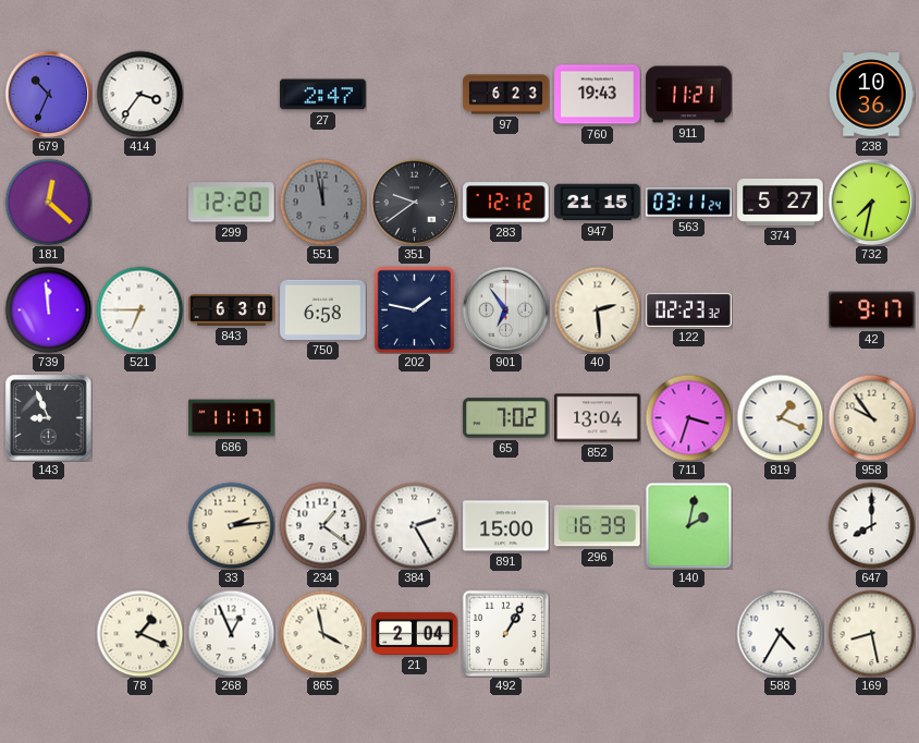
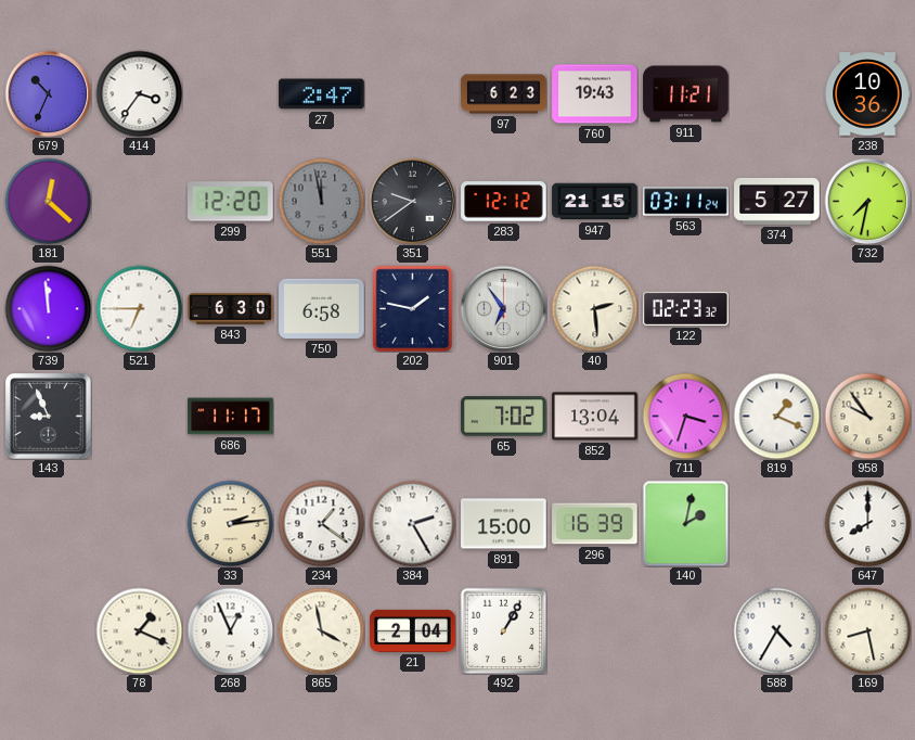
42: 9:17 -> none (872, 310)
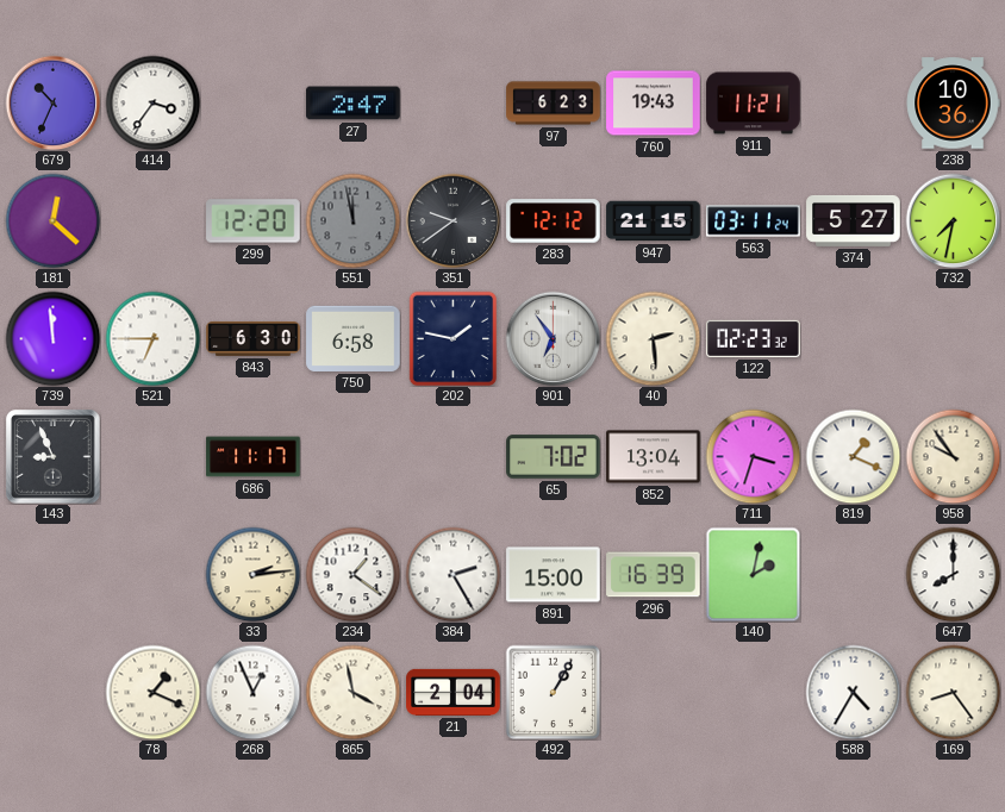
169: 8:28 -> 8:24 (953, 692)
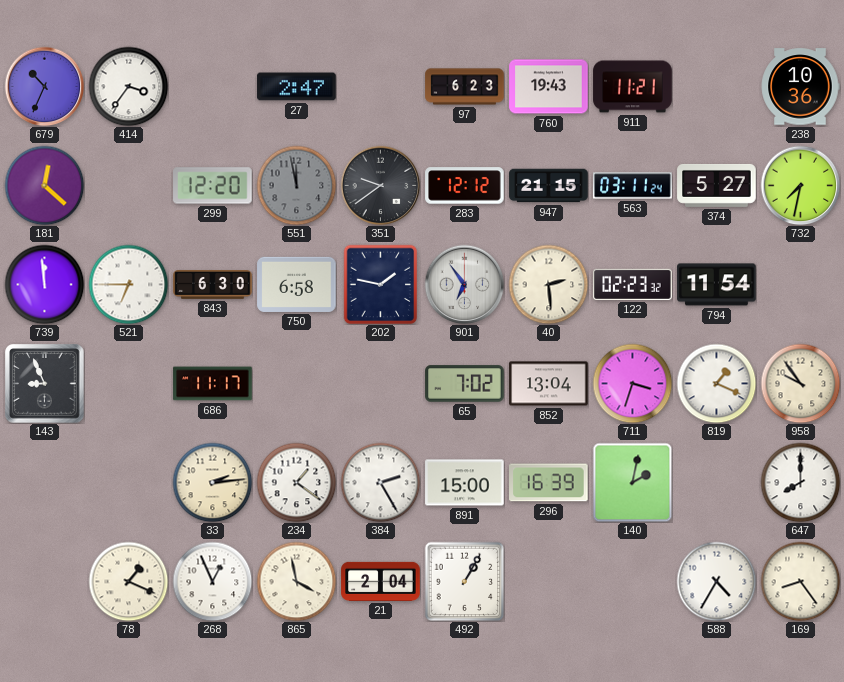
794: none -> 11:54 (717, 285)
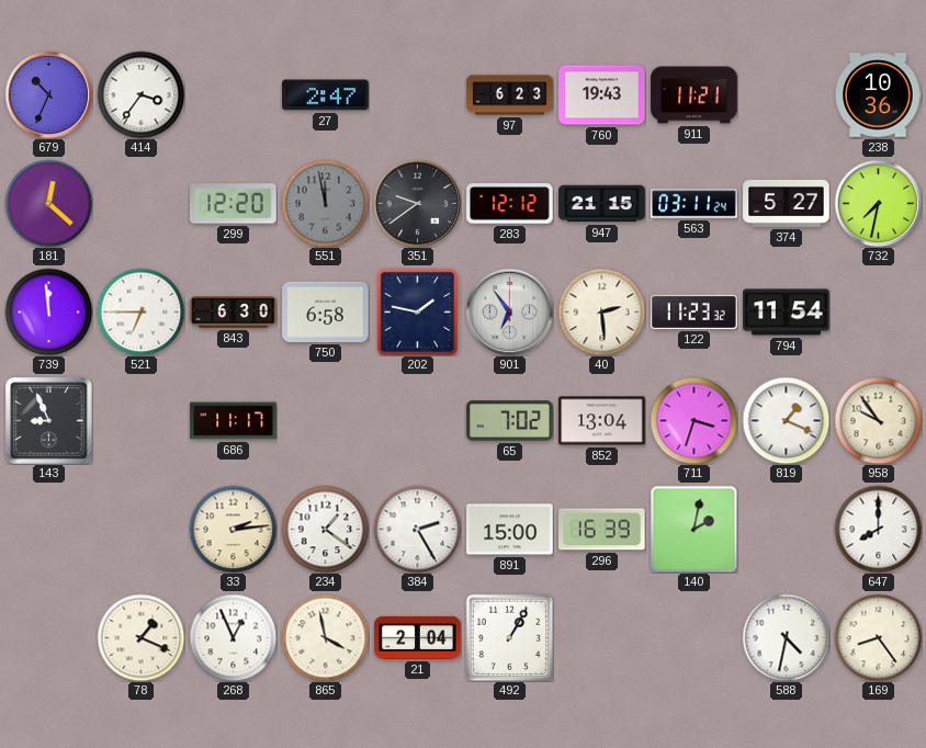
122: 02:23 -> 11:23 (694, 311)
588: 4:35 -> 4:32 (786, 637)
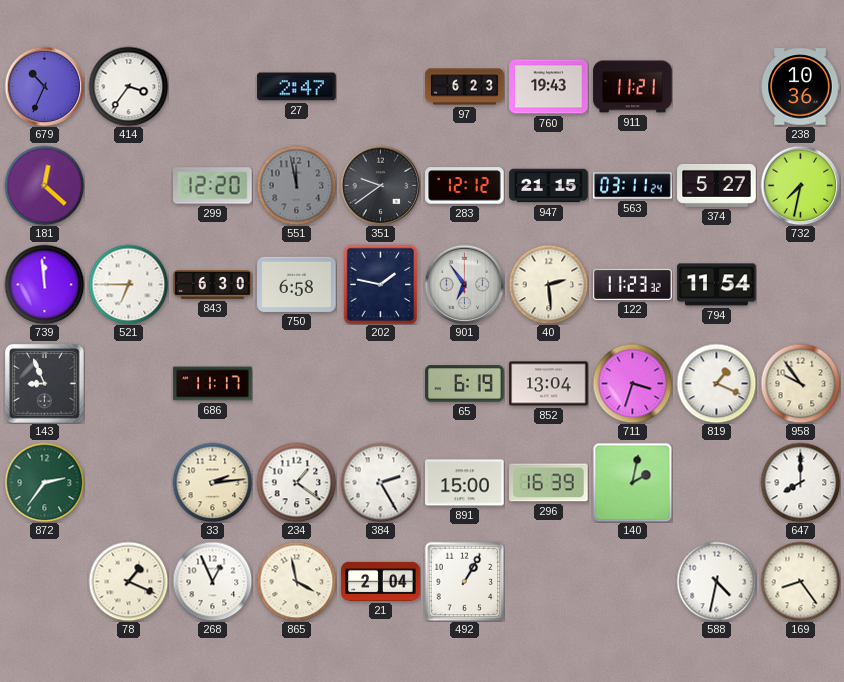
65: 7:02 -> 6:19 (465, 384)
872: none -> 2:36 (44, 482)
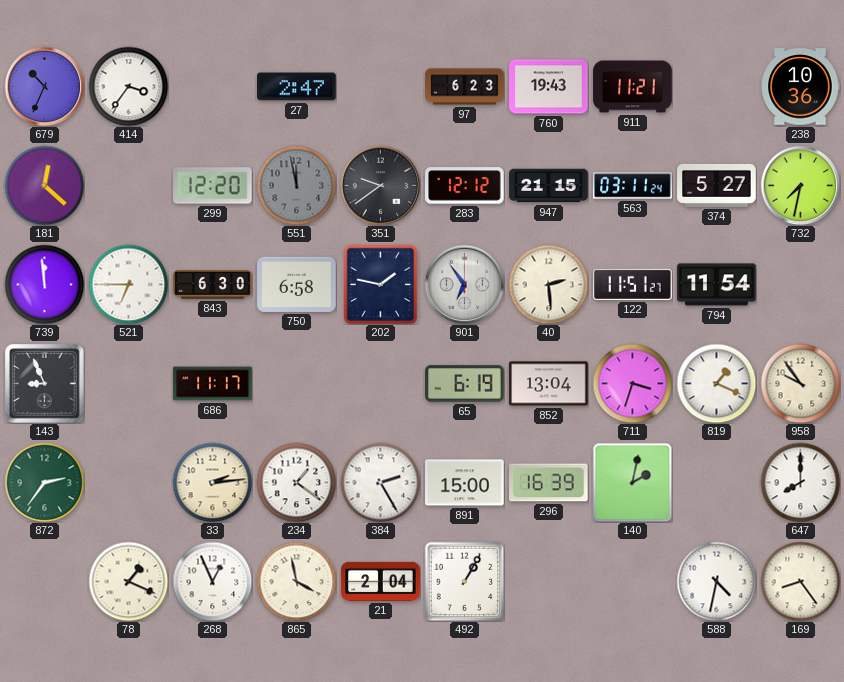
122: 11:23 -> 11:51 (633, 284)
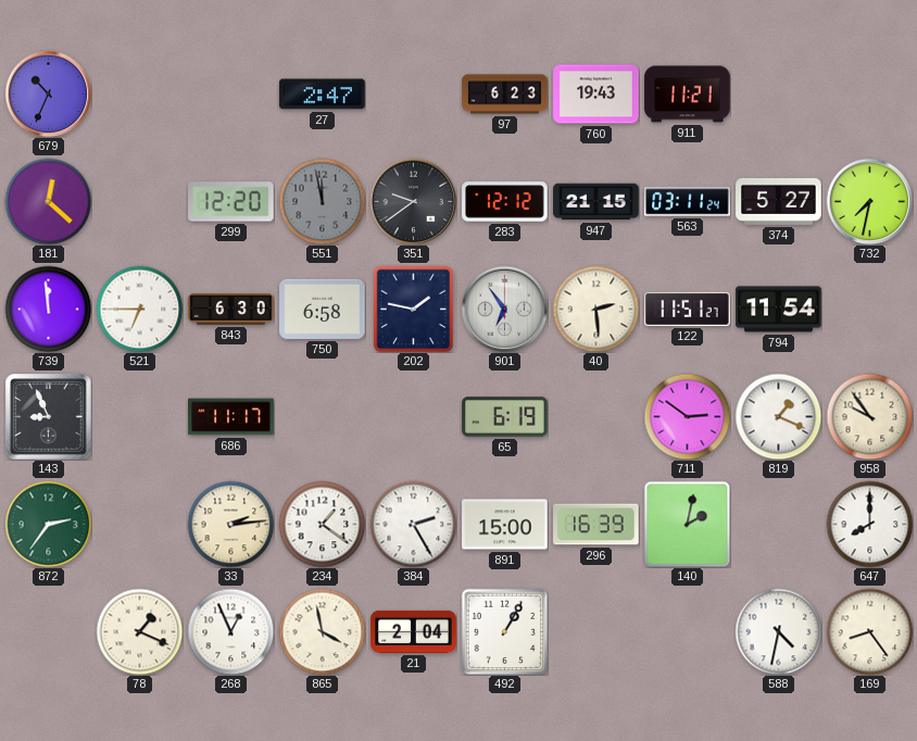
414: 3:36 -> none (128, 86)
238: 10:36 -> none (800, 87)
852: 13:04 -> none (549, 384)
711: 3:33 -> 2:51 (687, 416)
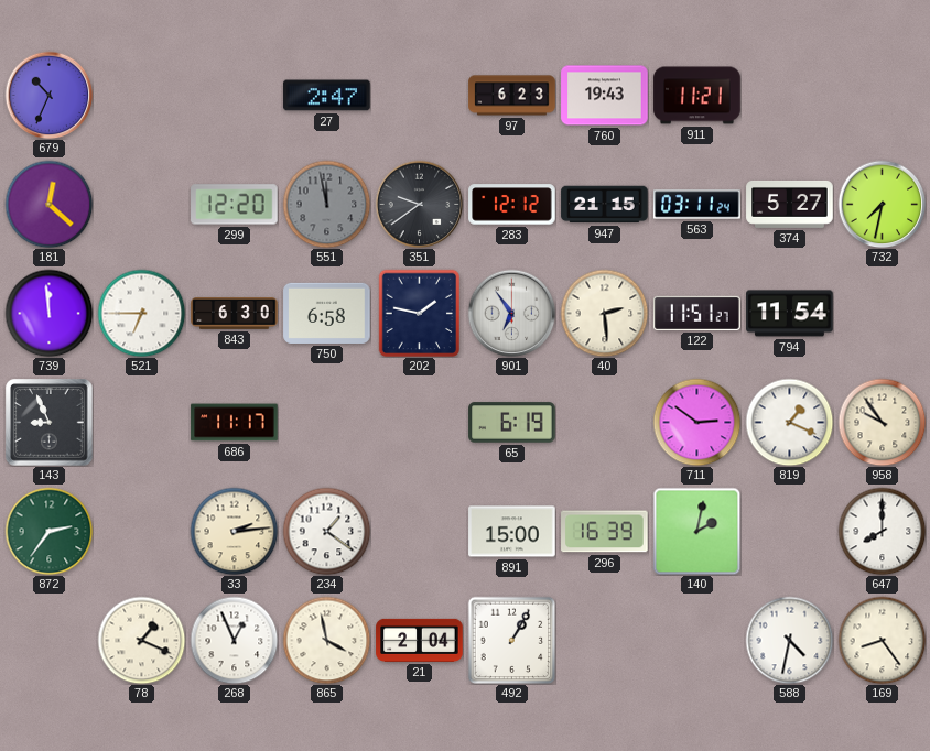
384: 2:25 -> none (413, 524)
